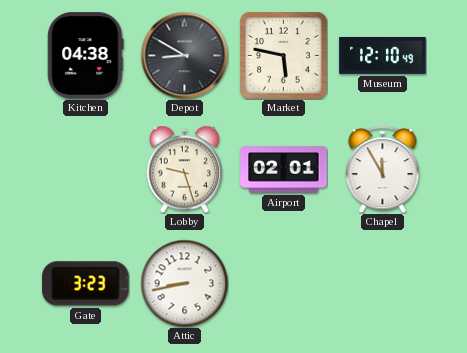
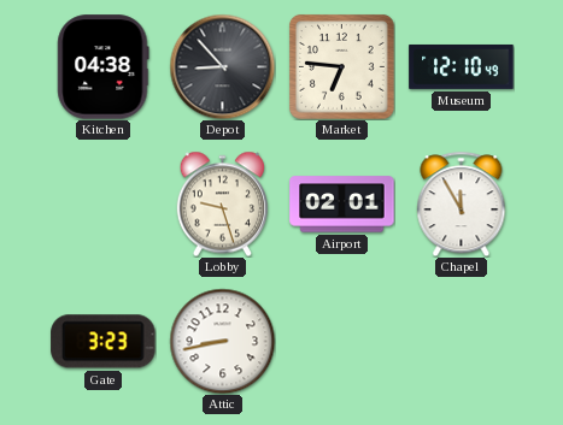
Depot: 8:50 -> 8:53 (222, 66)
Market: 5:47 -> 6:46 (341, 66)
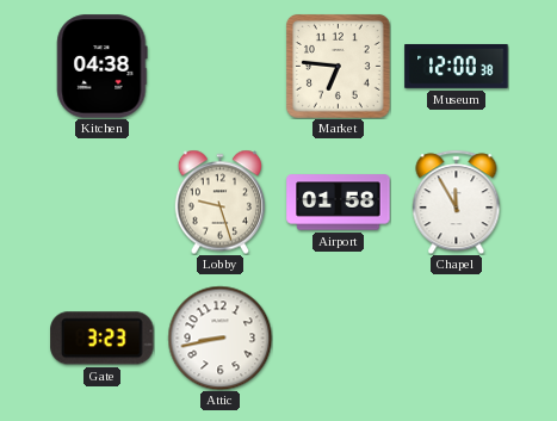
Depot: 8:53 -> none (222, 66)
Museum: 12:10 -> 12:00 (457, 67)
Airport: 02:01 -> 01:58 (339, 203)
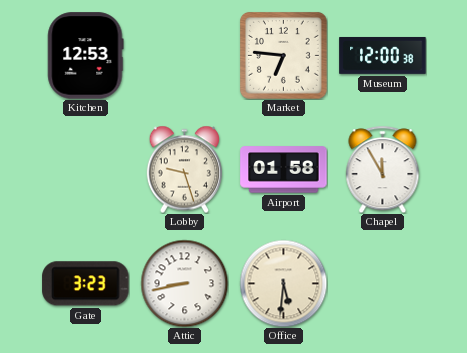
Kitchen: 04:38 -> 12:53 (86, 56)
Office: none -> 5:31 (283, 283)
